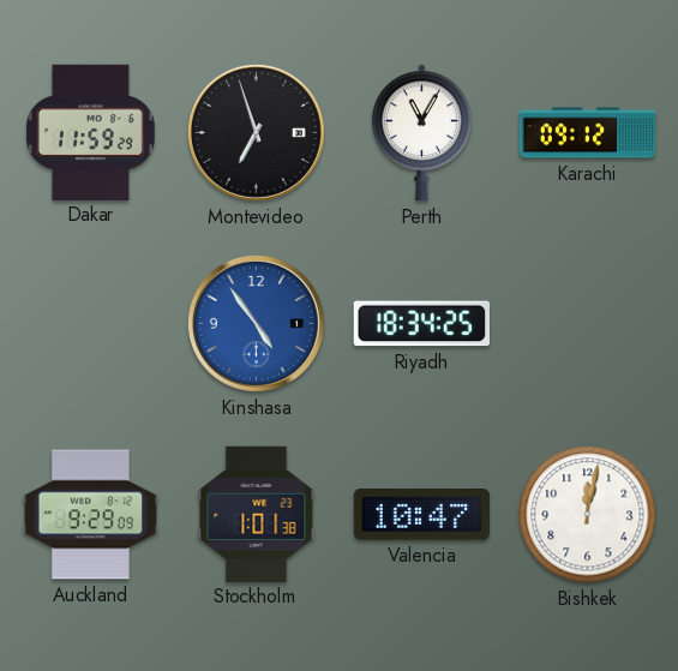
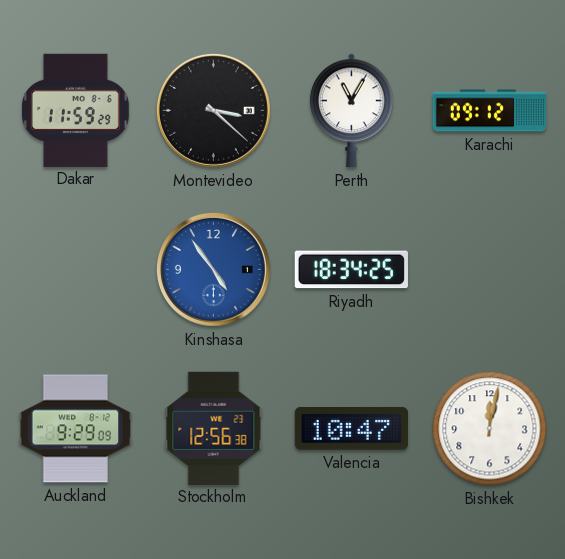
Montevideo: 6:57 -> 3:22 (213, 110)
Stockholm: 1:01 -> 12:56 (214, 428)
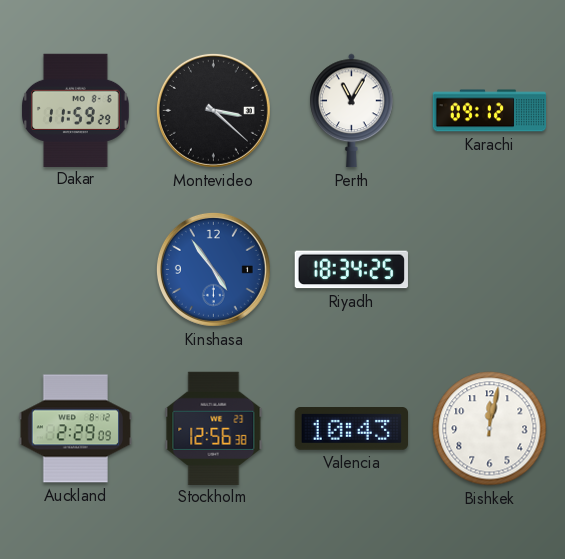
Auckland: 9:29 -> 2:29 (76, 429)
Valencia: 10:47 -> 10:43 (352, 429)
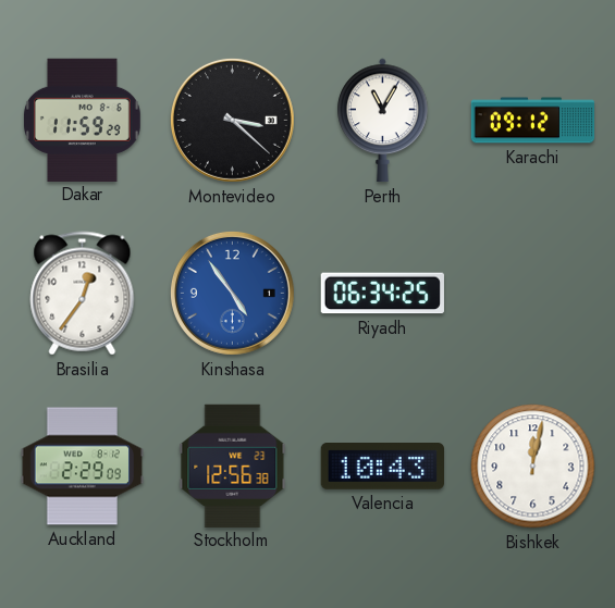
Brasilia: none -> 12:36 (83, 294)
Riyadh: 18:34 -> 06:34 (382, 294)
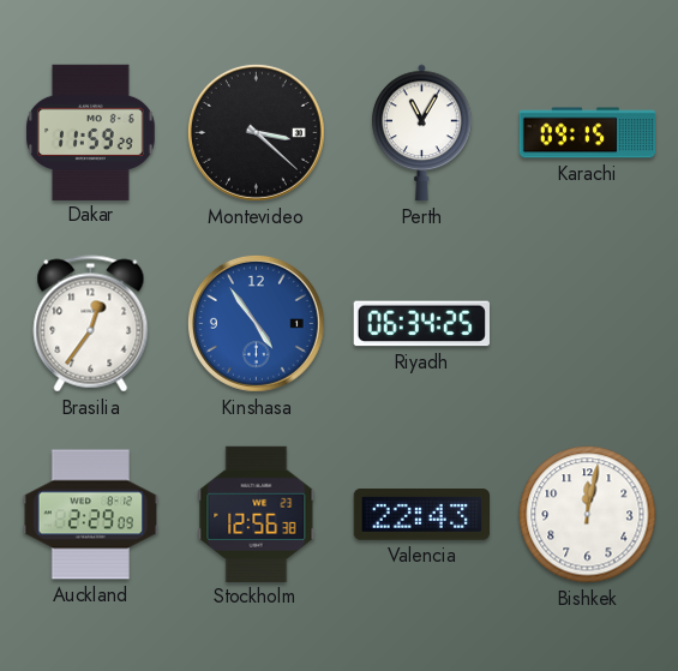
Karachi: 09:12 -> 09:15 (588, 133)
Valencia: 10:43 -> 22:43 (422, 515)
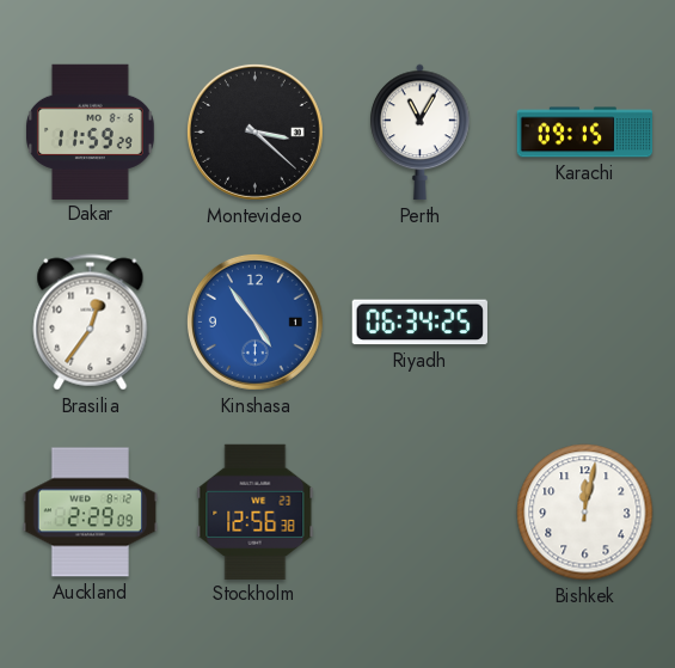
Valencia: 22:43 -> none (422, 515)
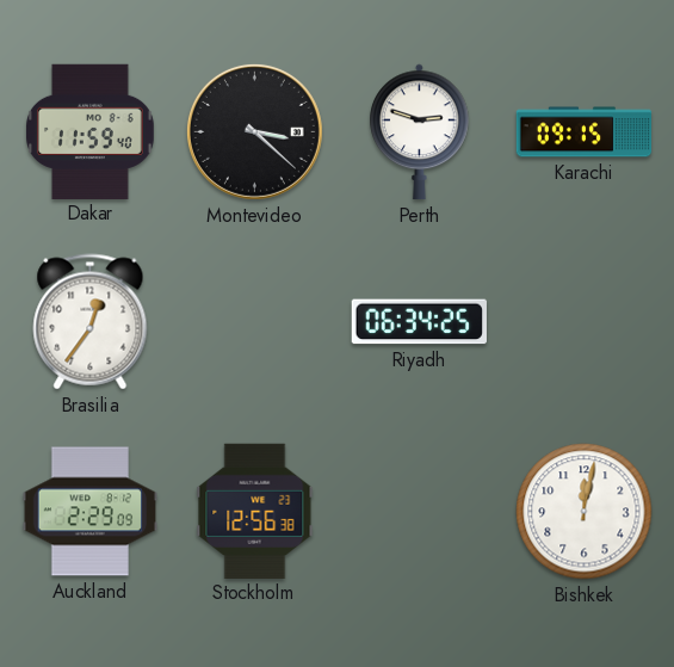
Dakar: 11:59:29 -> 11:59:40 (91, 131)
Perth: 11:05 -> 2:48 (420, 132)
Kinshasa: 4:54 -> none (254, 321)
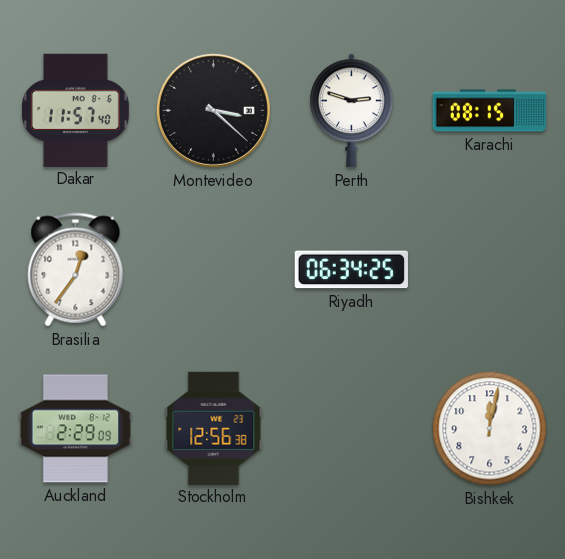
Dakar: 11:59 -> 11:57 (76, 110)
Karachi: 09:15 -> 08:15 (490, 111)
